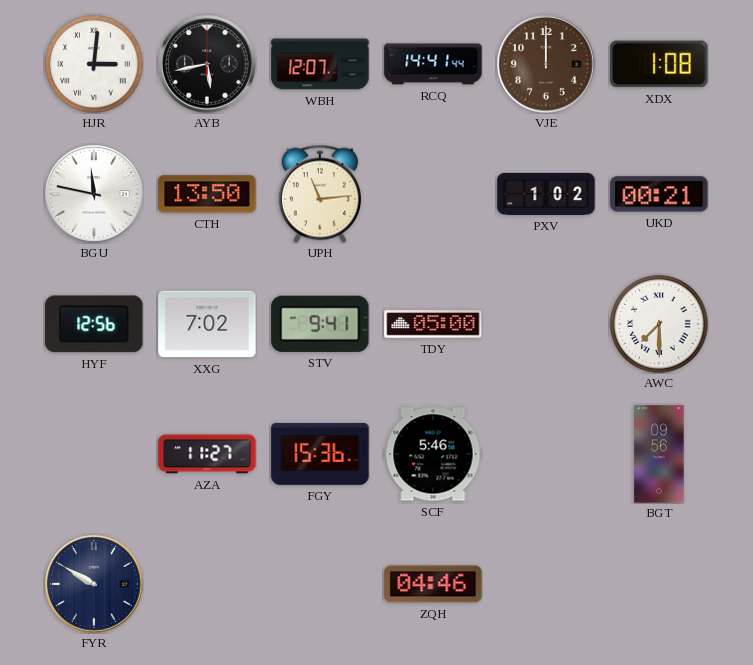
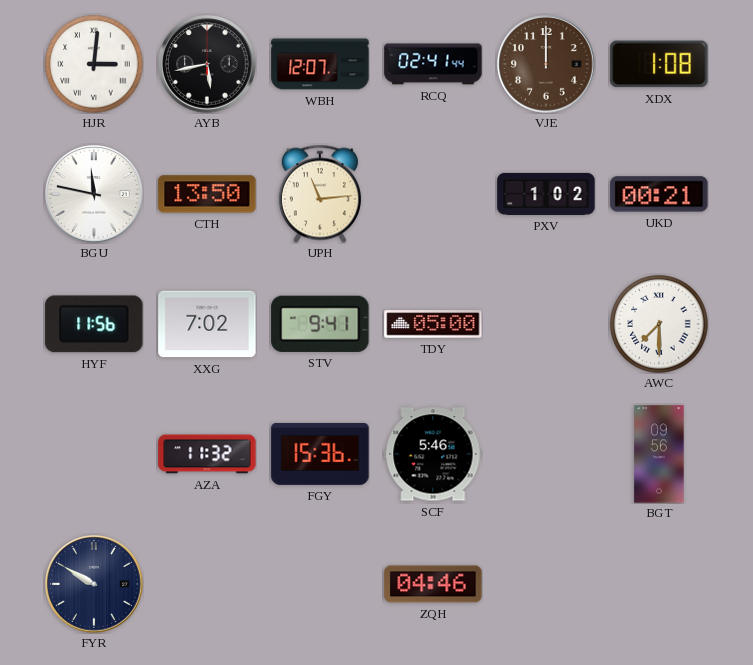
RCQ: 14:41 -> 02:41 (433, 64)
HYF: 12:56 -> 11:56 (94, 324)
AZA: 11:27 -> 11:32 (207, 454)
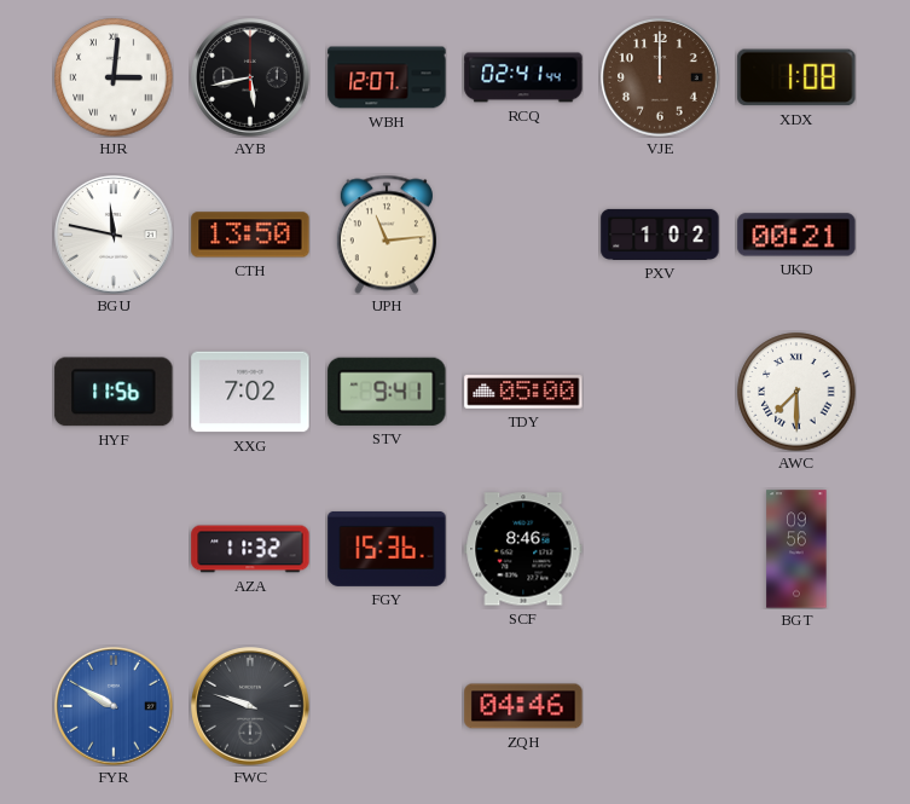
SCF: 5:46 -> 8:46 (523, 549)
FYR dial: navy -> blue (114, 706)
FWC: none -> 9:48 (250, 706)
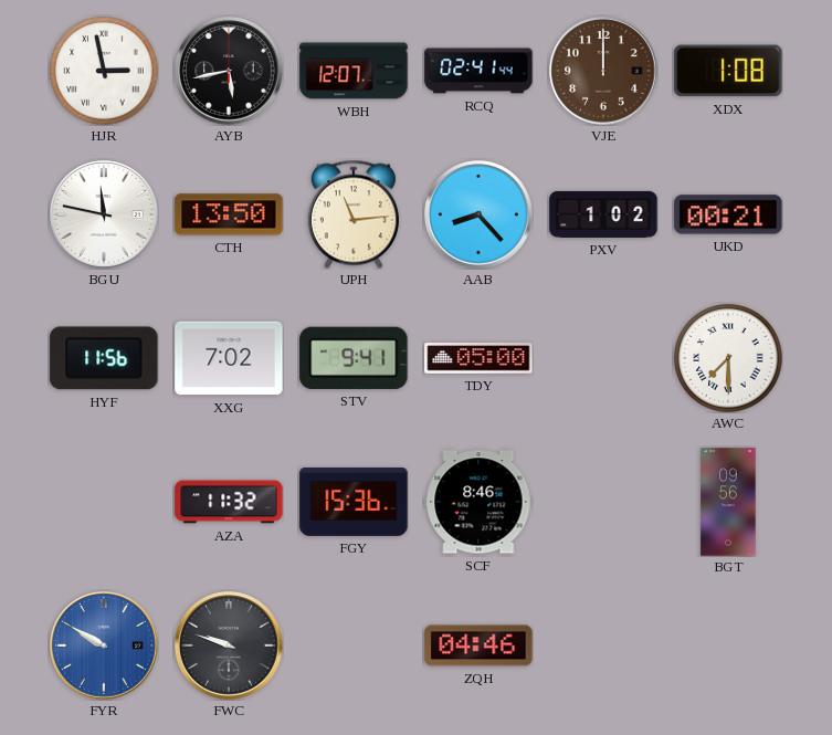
HJR: 3:01 -> 2:58 (104, 71)
AAB: none -> 8:23 (478, 214)
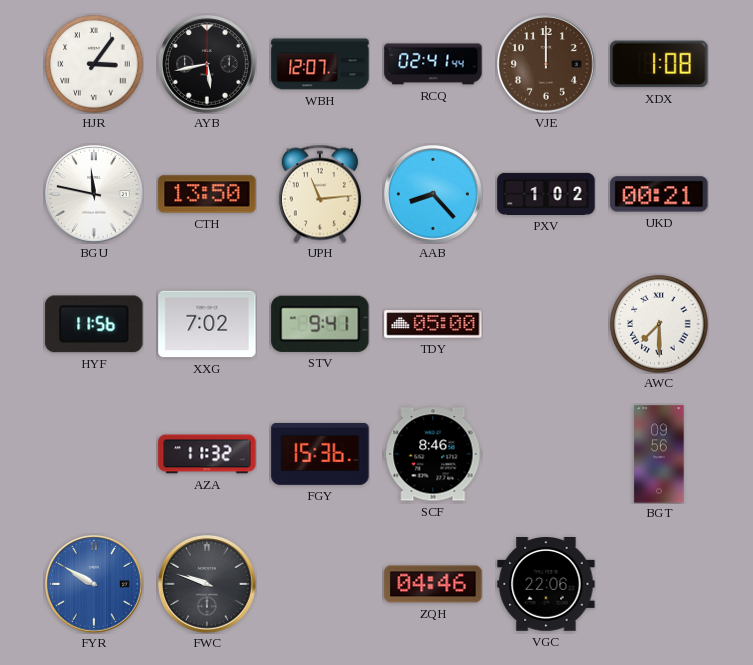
HJR: 2:58 -> 3:06 (94, 64)
VGC: none -> 22:06 (546, 585)
